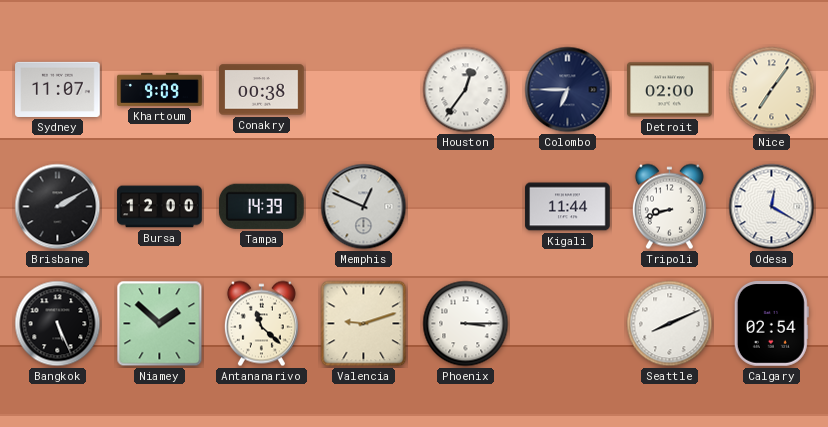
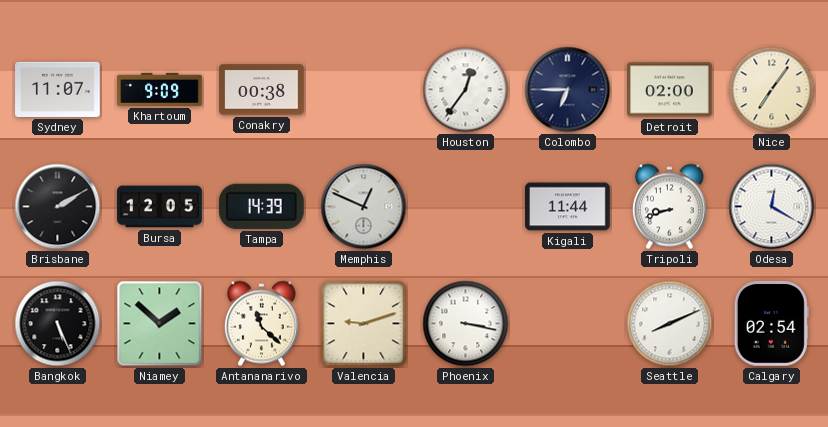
Bursa: 12:00 -> 12:05 (160, 207)
Phoenix: 3:15 -> 3:17 (466, 324)
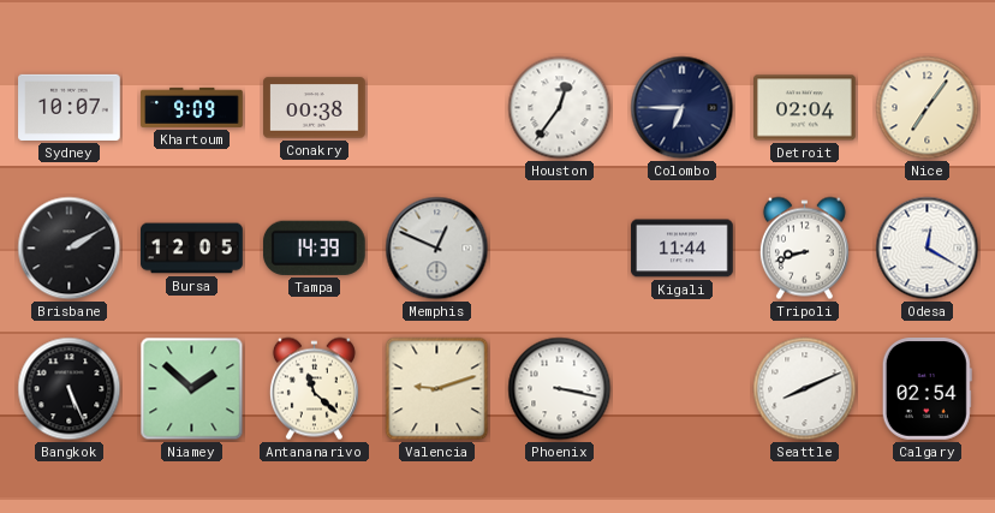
Sydney: 11:07 -> 10:07 (70, 107)
Detroit: 02:00 -> 02:04 (805, 108)
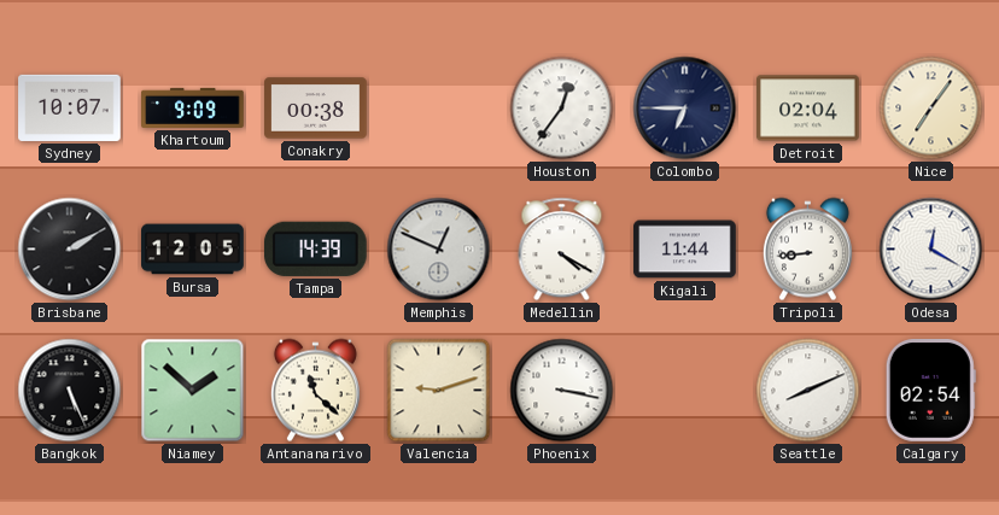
Medellin: none -> 4:20 (562, 250)
Tripoli: 8:42 -> 8:44 (807, 250)
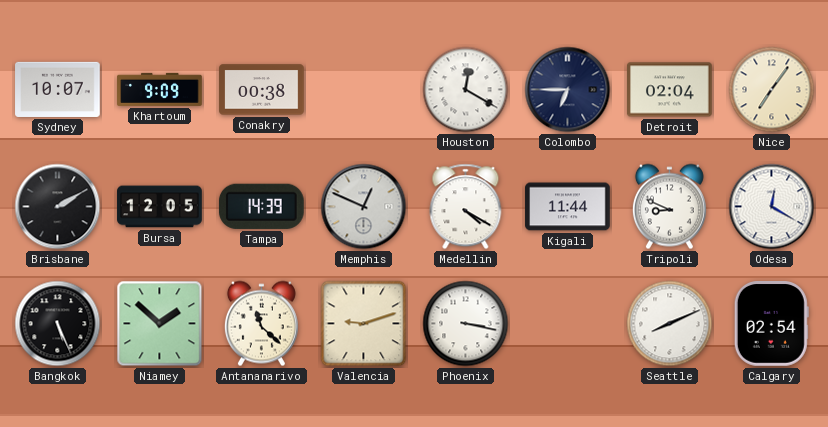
Houston: 12:36 -> 12:20 (466, 90)
Tripoli: 8:44 -> 8:49 (669, 207)
